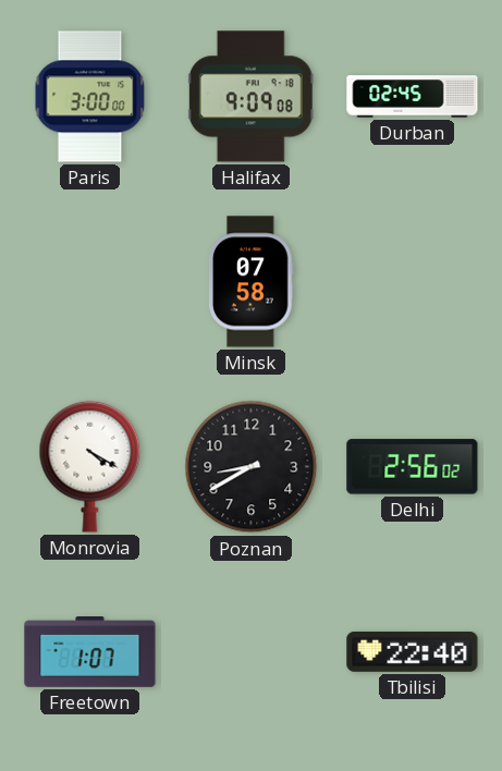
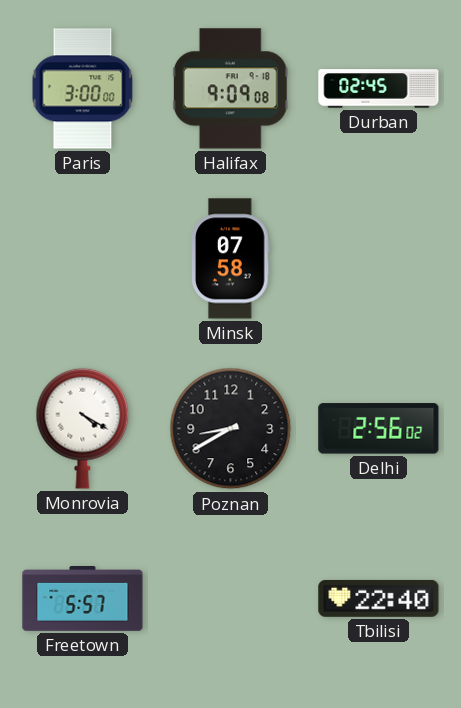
Freetown: 1:07 -> 5:57 (83, 599)
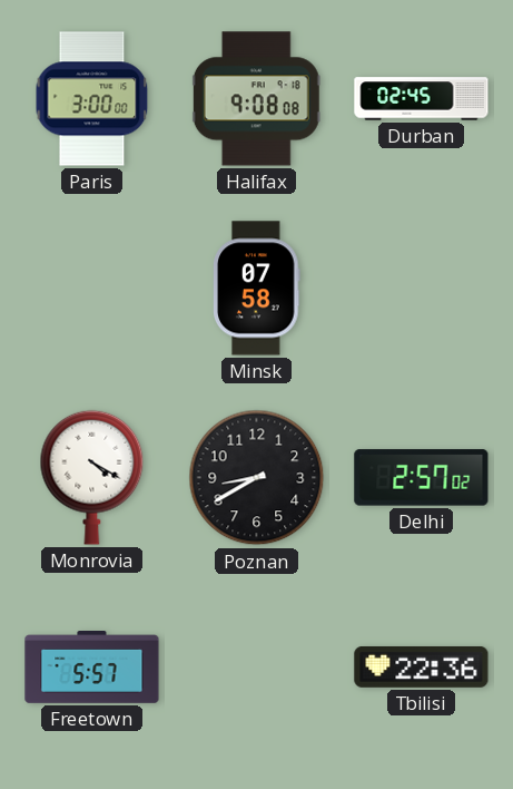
Halifax: 9:09 -> 9:08 (256, 99)
Delhi: 2:56 -> 2:57 (422, 478)
Tbilisi: 22:40 -> 22:36 (422, 666)
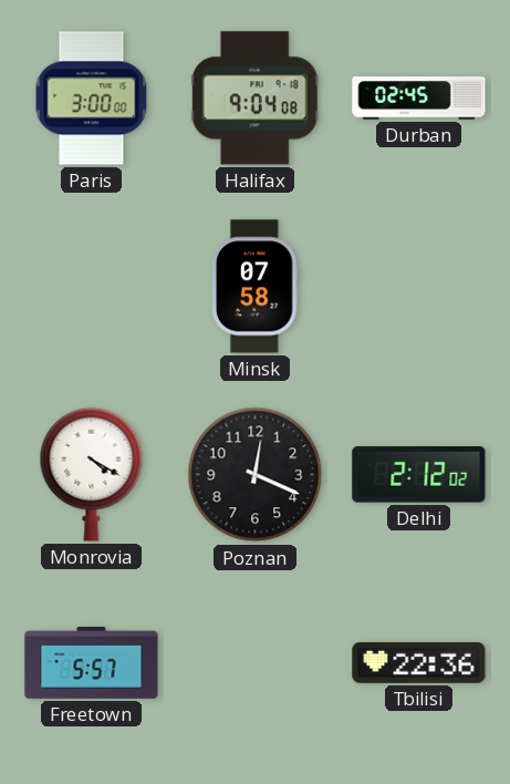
Halifax: 9:08 -> 9:04 (254, 99)
Poznan: 8:40 -> 12:19 (256, 475)
Delhi: 2:57 -> 2:12 (419, 475)
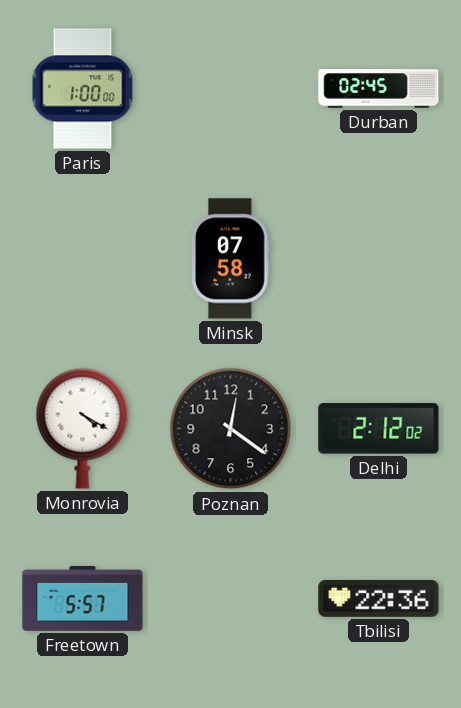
Paris: 3:00 -> 1:00 (83, 89)
Halifax: 9:04 -> none (254, 99)
Poznan: 12:19 -> 12:21 (231, 429)
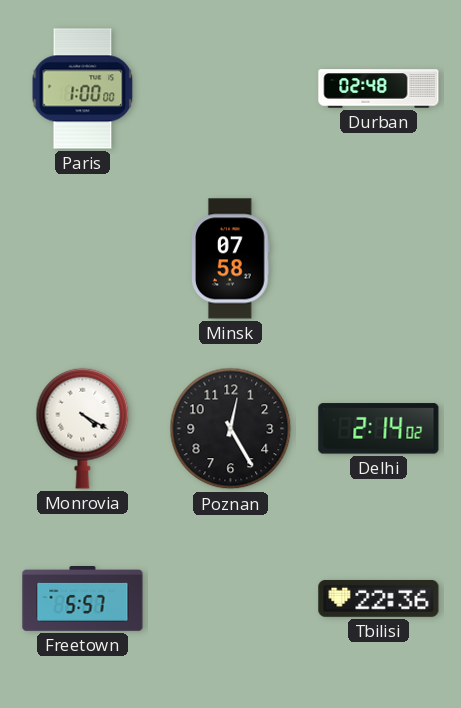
Durban: 02:45 -> 02:48 (379, 89)
Poznan: 12:21 -> 12:25 (231, 429)
Delhi: 2:12 -> 2:14 (379, 429)
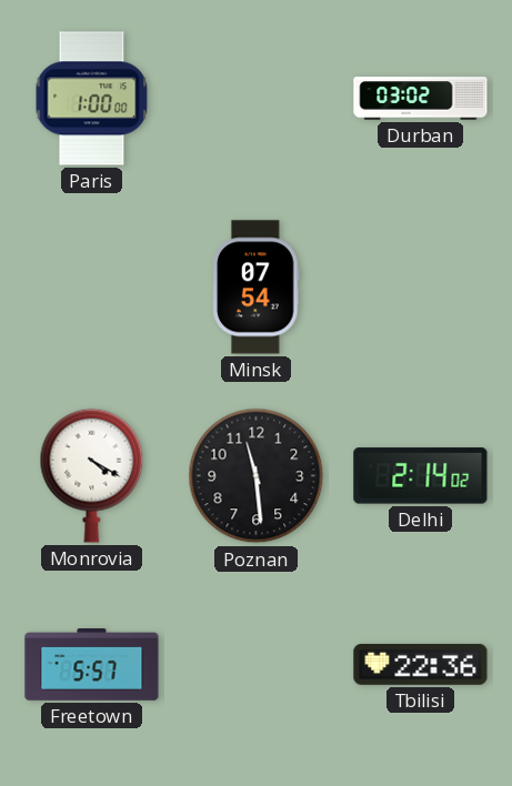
Durban: 02:48 -> 03:02 (421, 99)
Minsk: 07:58 -> 07:54 (257, 288)
Poznan: 12:25 -> 11:29 (257, 476)
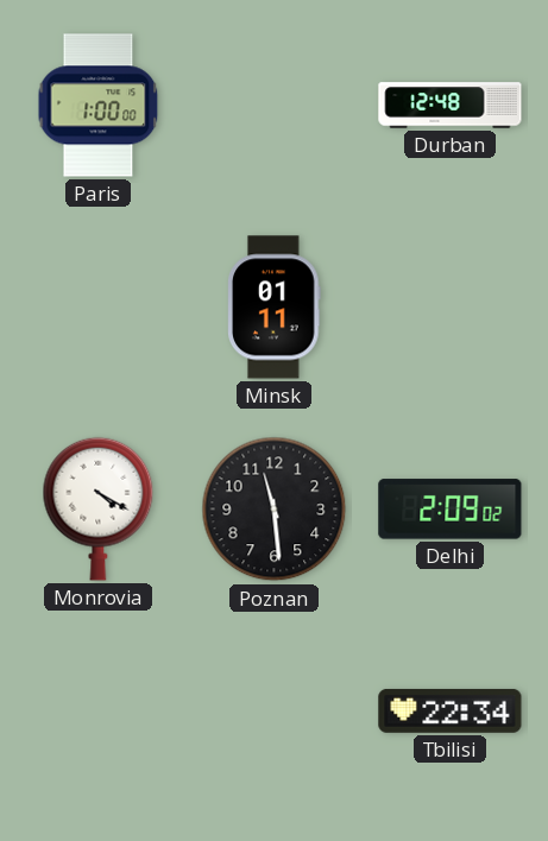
Durban: 03:02 -> 12:48 (451, 106)
Minsk: 07:54 -> 01:11 (275, 308)
Delhi: 2:14 -> 2:09 (451, 510)
Freetown: 5:57 -> none (92, 665)
Tbilisi: 22:36 -> 22:34 (451, 710)
